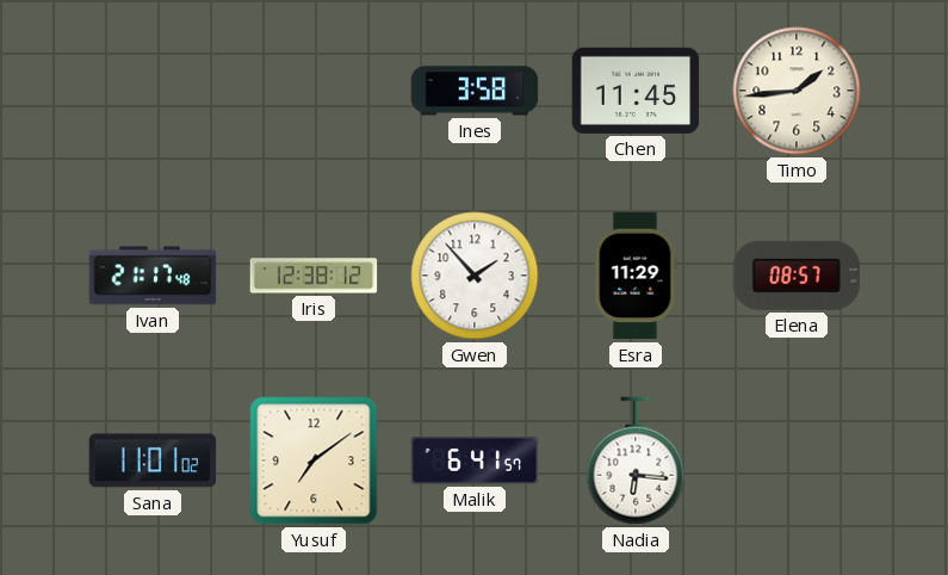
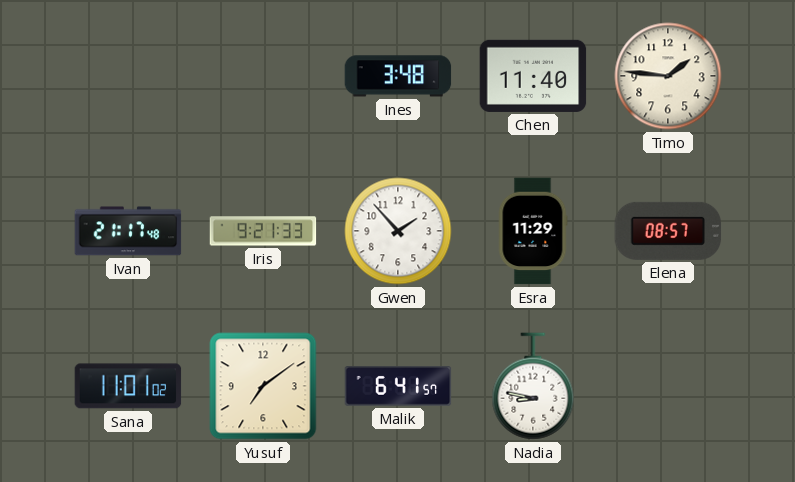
Ines: 3:58 -> 3:48 (398, 76)
Chen: 11:45 -> 11:40 (533, 76)
Timo: 1:44 -> 1:46 (668, 76)
Iris: 12:38 -> 9:21 (263, 231)
Nadia: 6:16 -> 8:47 (533, 386)
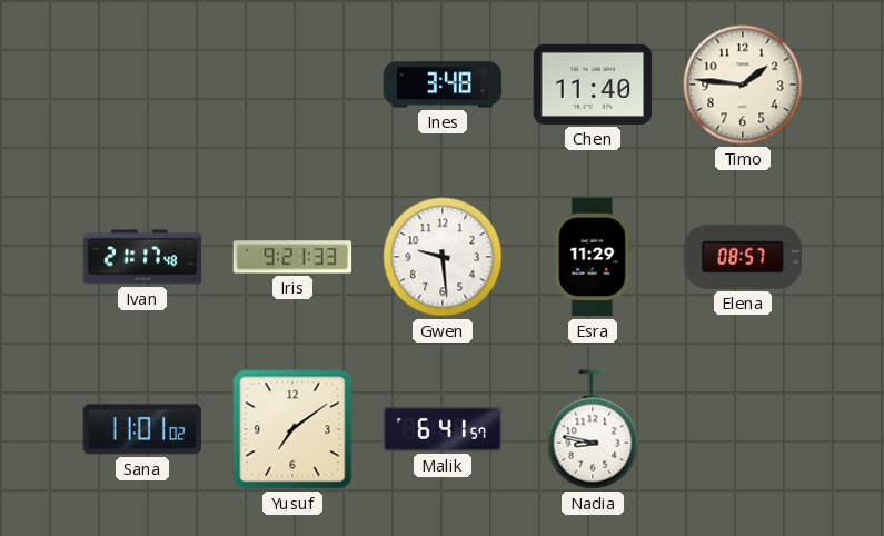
Gwen: 1:53 -> 9:29 (443, 257)
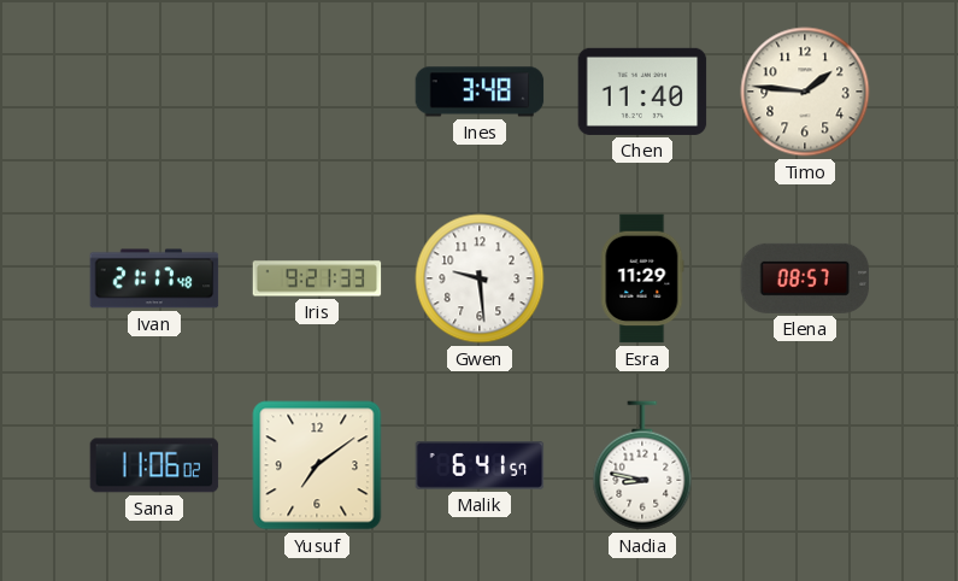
Sana: 11:01 -> 11:06 (154, 465)
